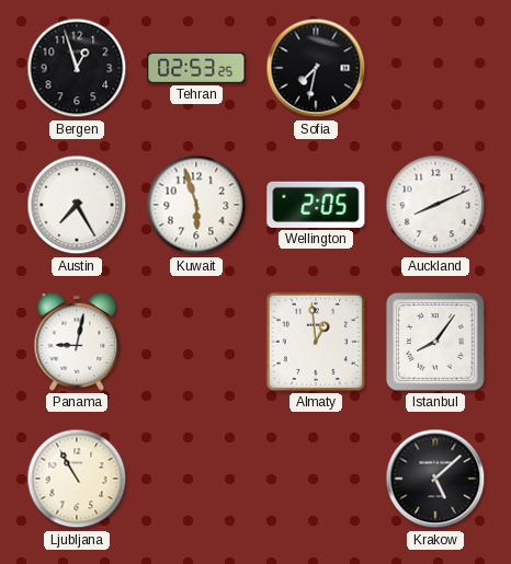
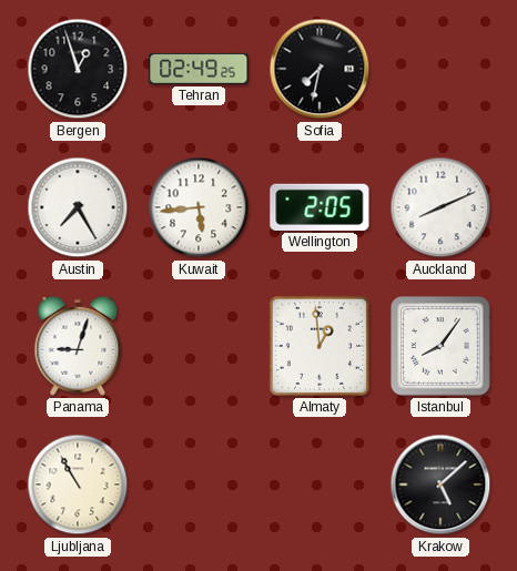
Tehran: 02:53 -> 02:49 (199, 69)
Kuwait: 5:57 -> 5:44 (199, 207)
Panama: 9:02 -> 9:03 (78, 346)
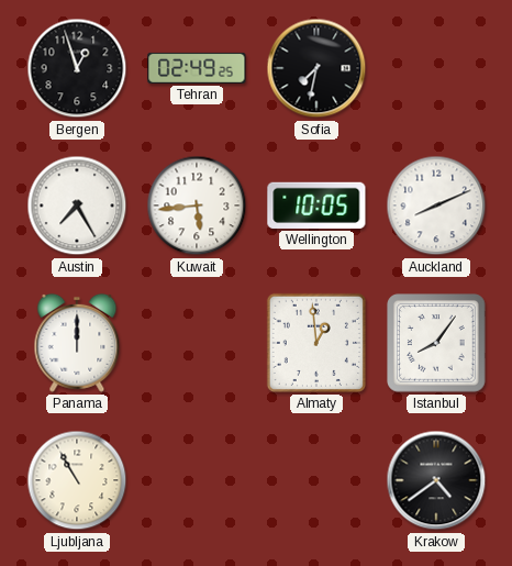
Wellington: 2:05 -> 10:05 (316, 206)
Panama: 9:03 -> 12:00 (77, 343)
Krakow: 5:08 -> 4:39 (436, 480)
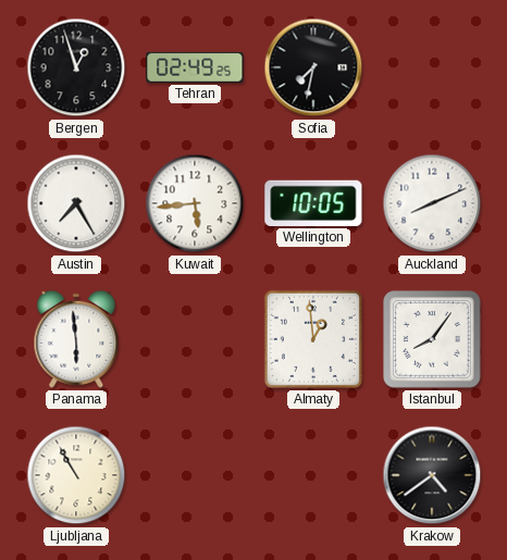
Panama: 12:00 -> 5:59 (76, 339)
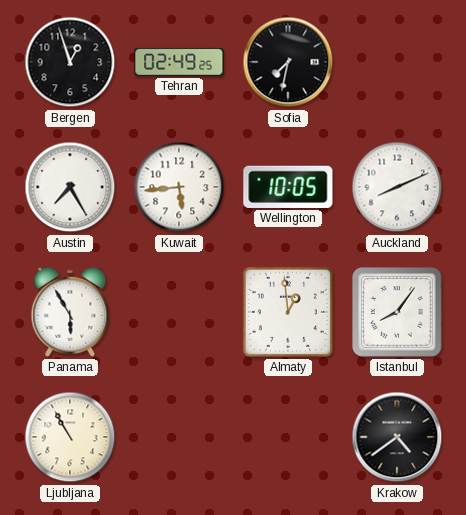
Panama: 5:59 -> 5:55 (70, 312)
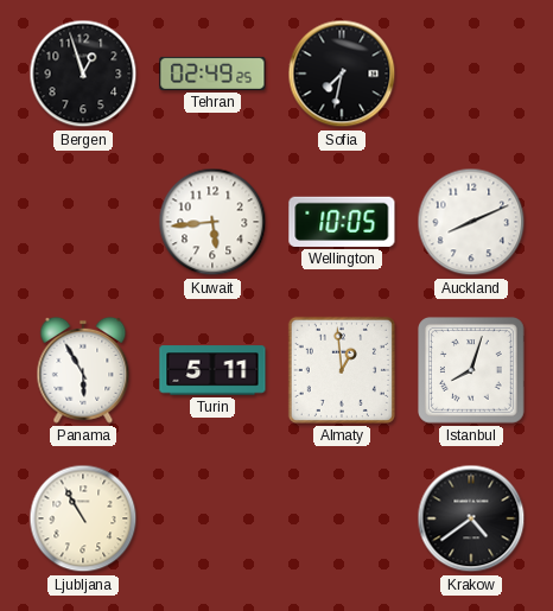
Austin: 7:25 -> none (70, 187)
Turin: none -> 5:11 (212, 370)
Istanbul: 8:06 -> 8:03 (472, 371)
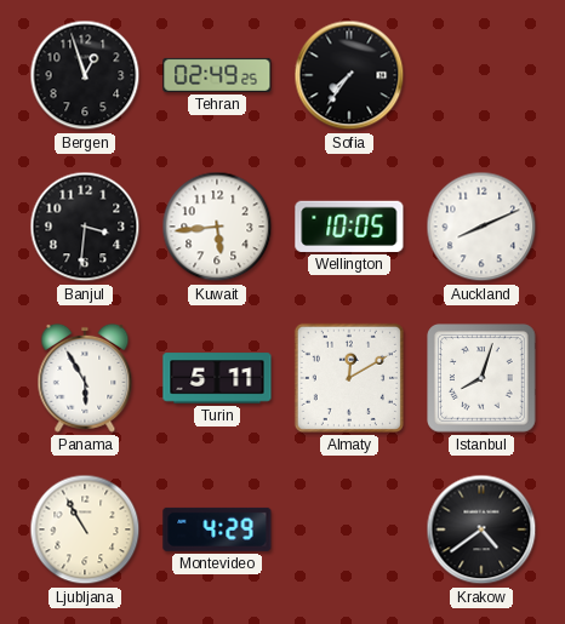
Sofia: 7:32 -> 7:36 (349, 75)
Banjul: none -> 3:31 (85, 227)
Almaty: 12:59 -> 12:10 (349, 378)
Montevideo: none -> 4:29 (217, 529)
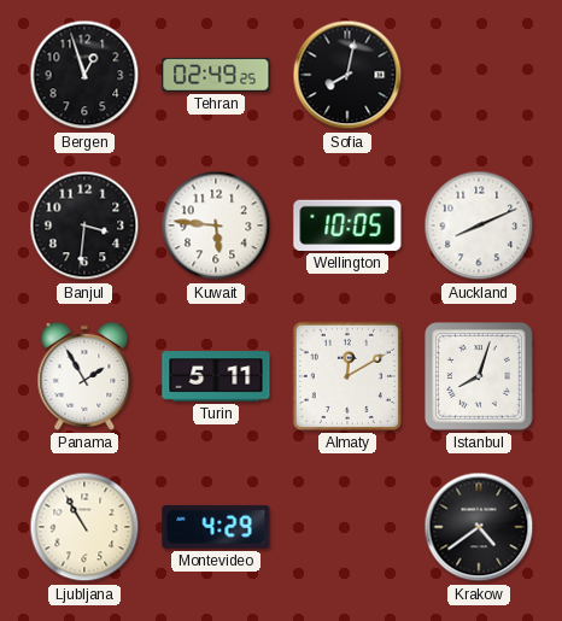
Sofia: 7:36 -> 8:02 (347, 75)
Kuwait: 5:44 -> 5:46 (216, 225)
Panama: 5:55 -> 1:55 (84, 376)
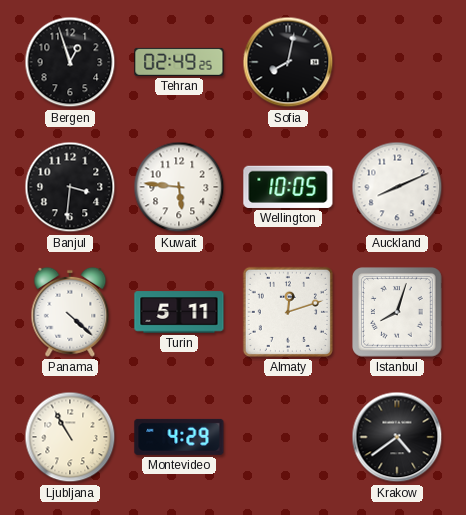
Panama: 1:55 -> 4:22 (70, 312)
Almaty: 12:10 -> 12:12 (288, 312)
